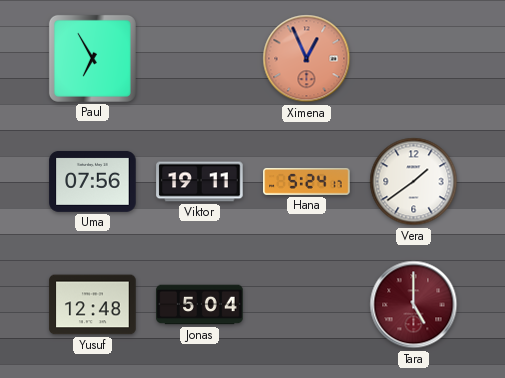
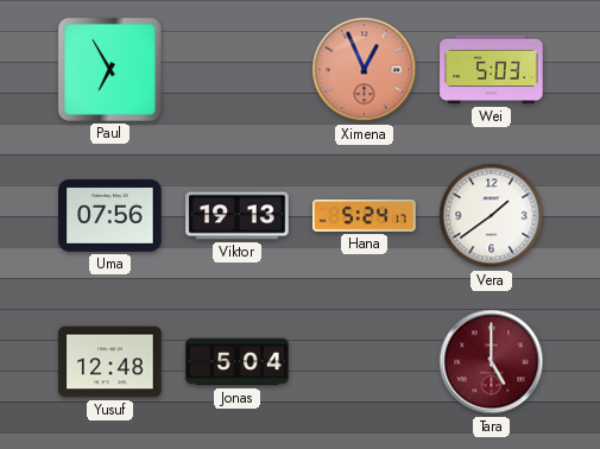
Wei: none -> 5:03 (492, 70)
Viktor: 19:11 -> 19:13 (238, 216)
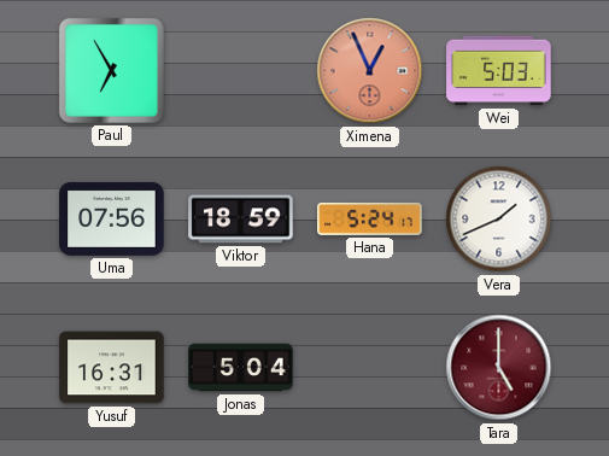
Viktor: 19:13 -> 18:59 (241, 220)
Vera: 1:39 -> 1:41 (499, 220)
Yusuf: 12:48 -> 16:31 (112, 368)
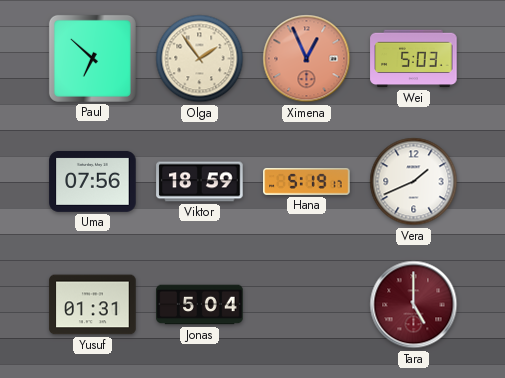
Paul: 6:55 -> 6:52 (92, 58)
Olga: none -> 1:54 (200, 59)
Hana: 5:24 -> 5:19 (307, 181)
Yusuf: 16:31 -> 01:31 (93, 305)
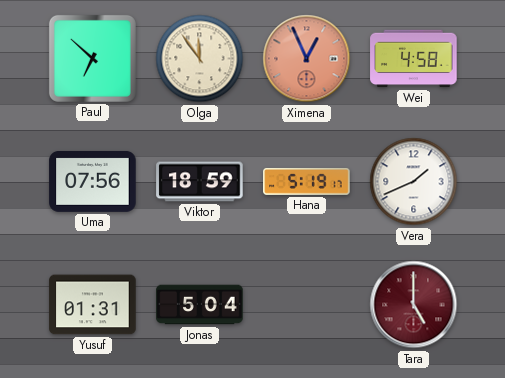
Olga: 1:54 -> 11:54 (200, 59)
Wei: 5:03 -> 4:58 (414, 59)
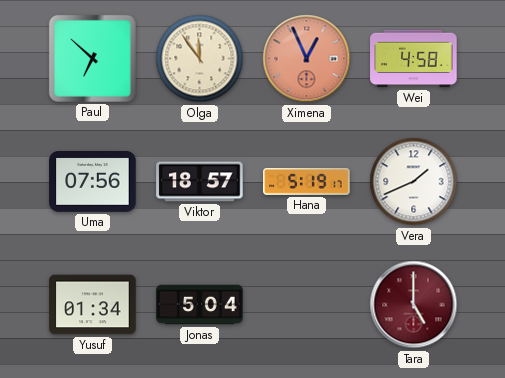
Viktor: 18:59 -> 18:57 (200, 182)
Yusuf: 01:31 -> 01:34 (93, 305)
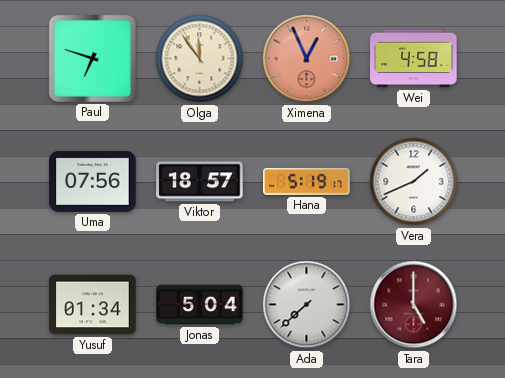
Paul: 6:52 -> 6:48 (92, 58)
Ada: none -> 7:38 (307, 305)
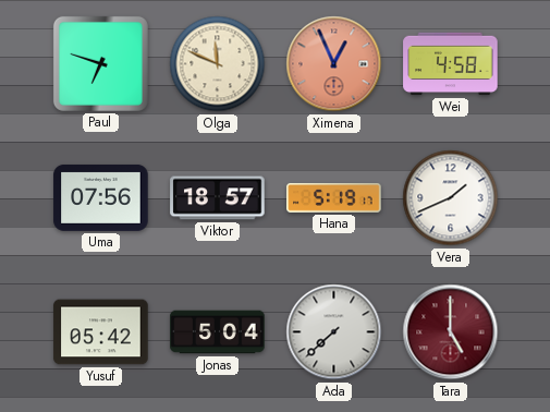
Olga: 11:54 -> 11:49 (218, 64)
Yusuf: 01:34 -> 05:42 (101, 332)
